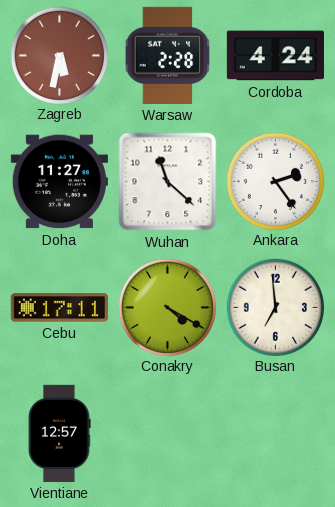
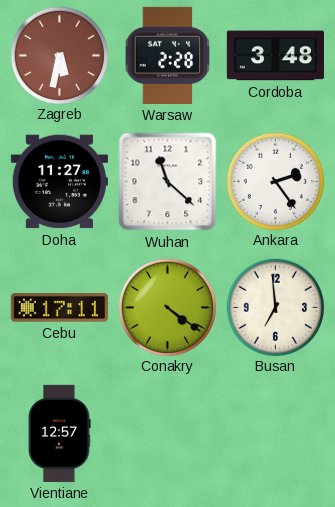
Cordoba: 4:24 -> 3:48 (275, 56)
Conakry: 4:20 -> 4:21 (167, 307)
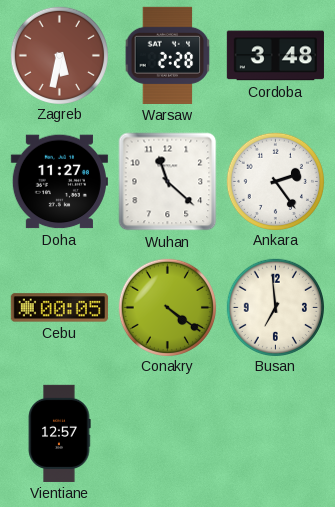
Cebu: 17:11 -> 00:05 (59, 308)
